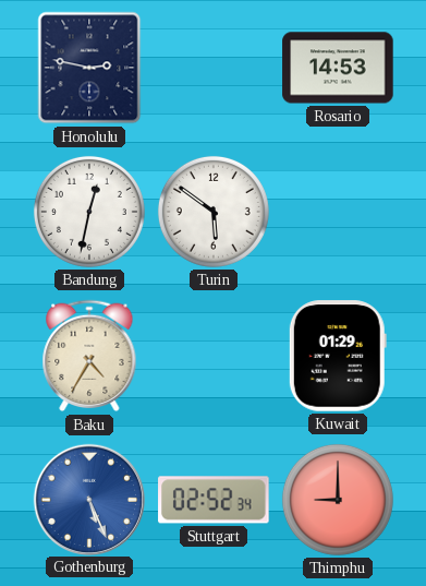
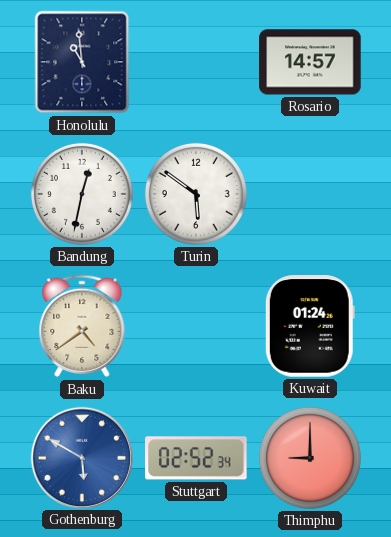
Honolulu: 2:47 -> 10:59 (82, 62)
Rosario: 14:53 -> 14:57 (310, 62)
Baku: 4:35 -> 4:39 (82, 326)
Kuwait: 01:29 -> 01:24 (310, 326)
Gothenburg: 5:26 -> 5:50 (81, 457)
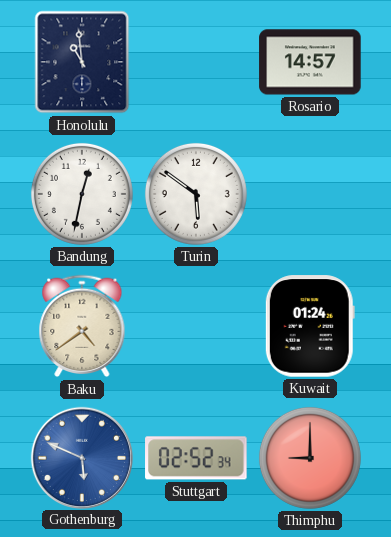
Gothenburg: 5:50 -> 5:49 (81, 457)
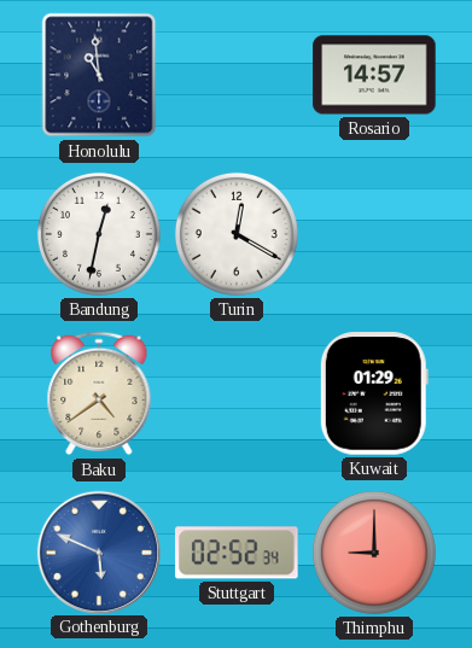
Turin: 5:51 -> 12:20 (237, 234)
Kuwait: 01:24 -> 01:29 (374, 393)
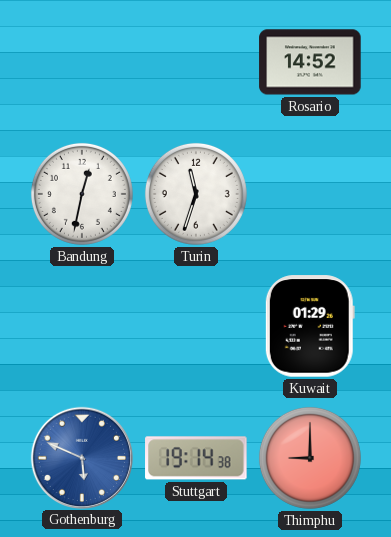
Honolulu: 10:59 -> none (99, 75)
Rosario: 14:57 -> 14:52 (310, 62)
Turin: 12:20 -> 11:33 (196, 194)
Baku: 4:39 -> none (99, 393)
Stuttgart: 02:52 -> 19:14 (196, 458)
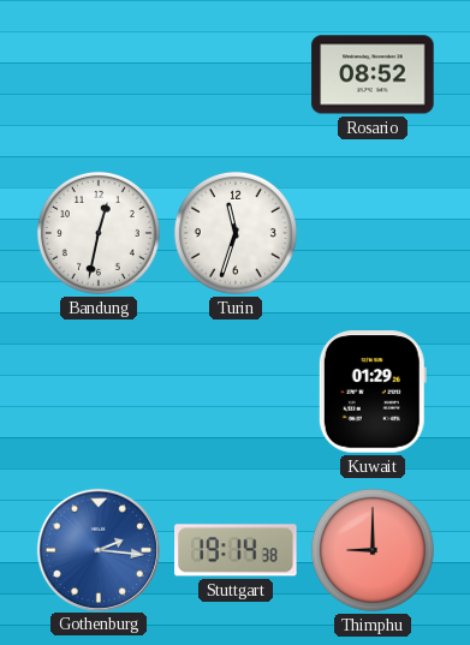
Rosario: 14:52 -> 08:52 (373, 74)
Gothenburg: 5:49 -> 2:16 (97, 549)
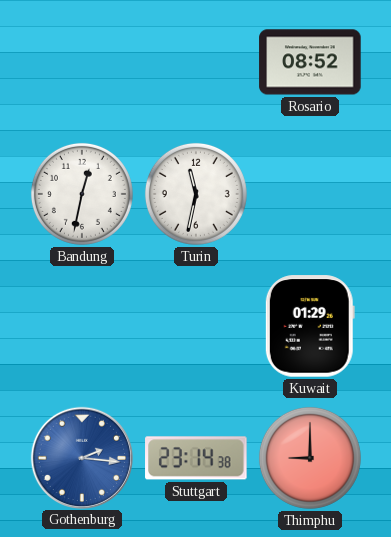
Turin: 11:33 -> 11:32 (196, 194)
Stuttgart: 19:14 -> 23:14 (196, 458)
